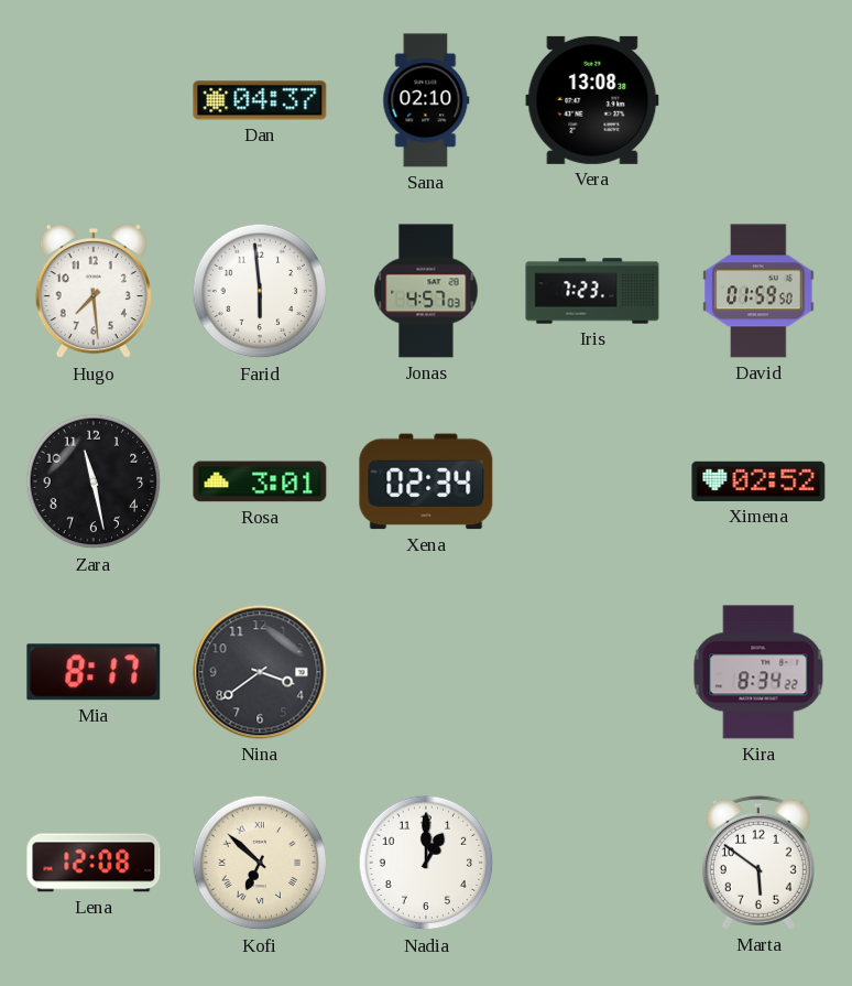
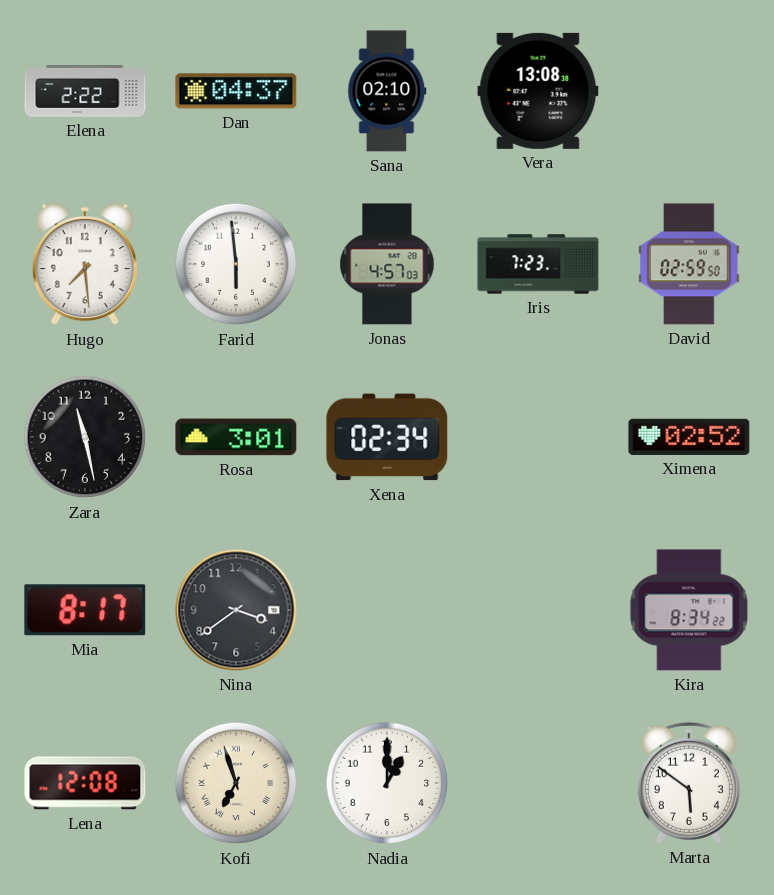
Elena: none -> 2:22 (85, 91)
David: 01:59 -> 02:59 (689, 264)
Kofi: 6:52 -> 6:57 (236, 783)
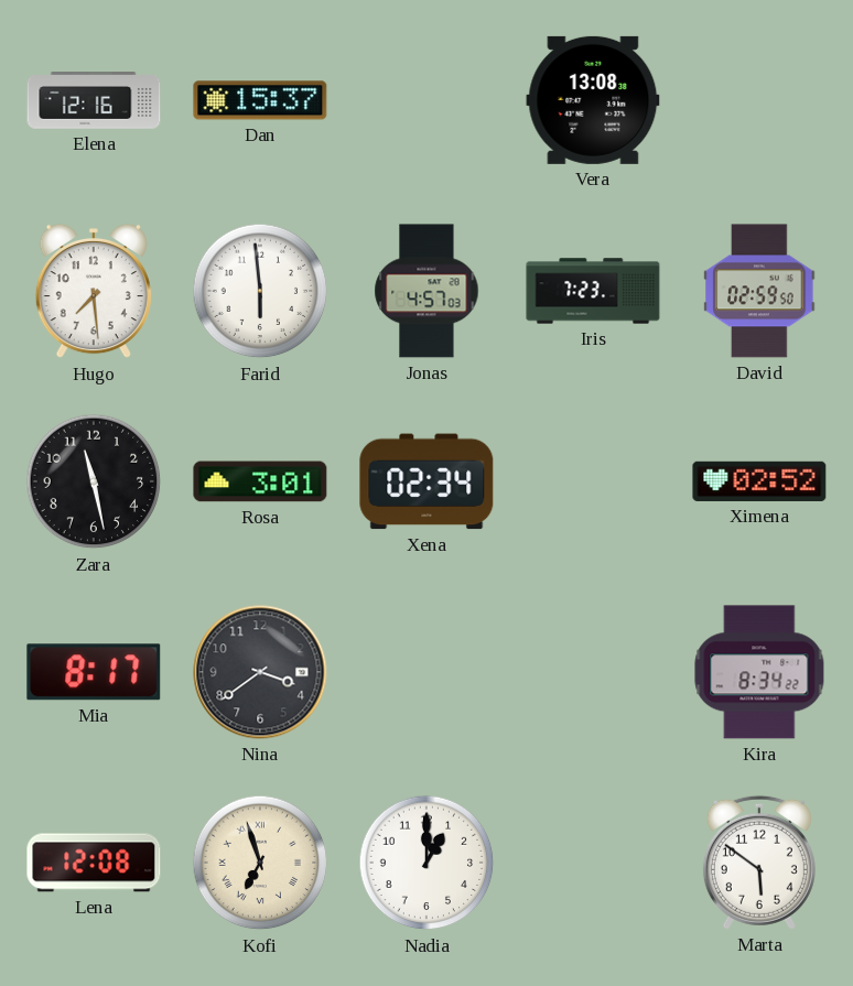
Elena: 2:22 -> 12:16 (94, 100)
Dan: 04:37 -> 15:37 (260, 100)
Sana: 02:10 -> none (387, 91)
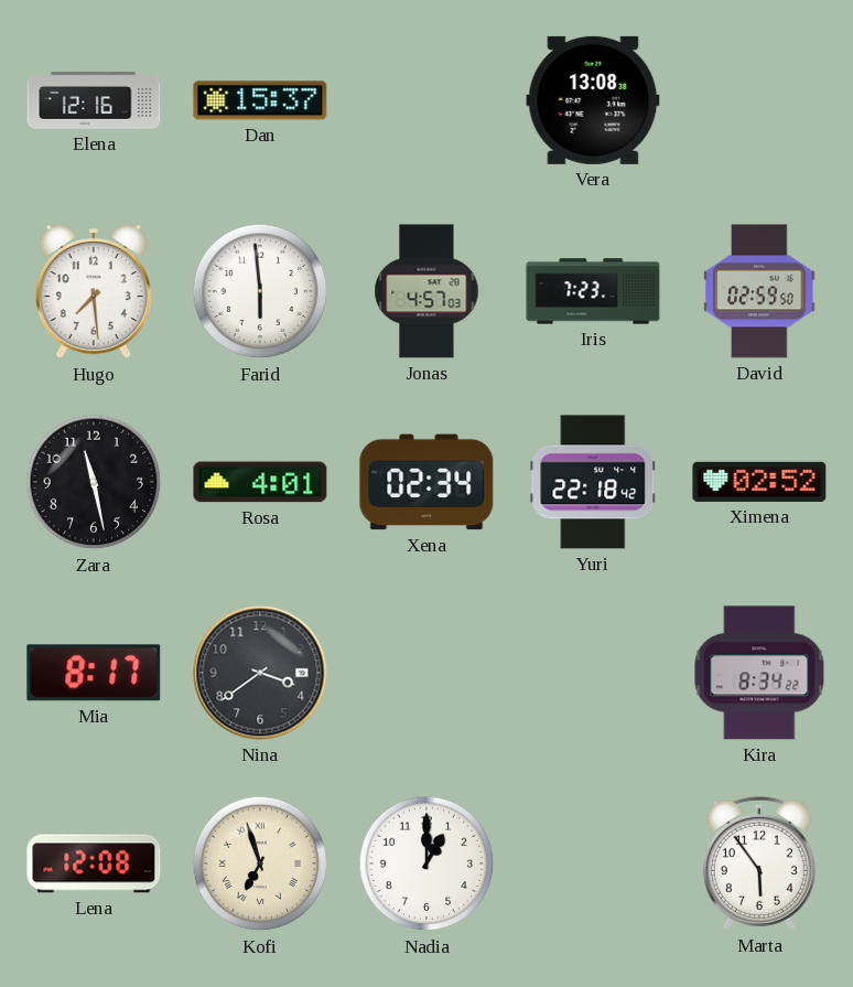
Rosa: 3:01 -> 4:01 (260, 482)
Yuri: none -> 22:18 (593, 482)
Marta: 5:51 -> 5:54 (759, 863)
